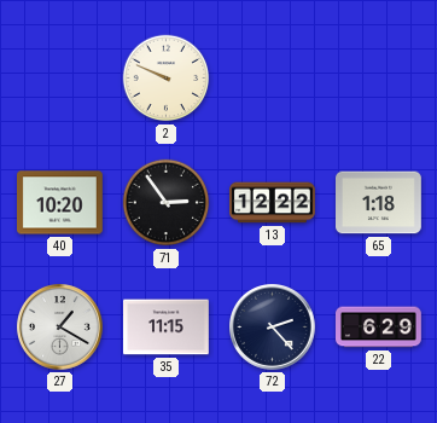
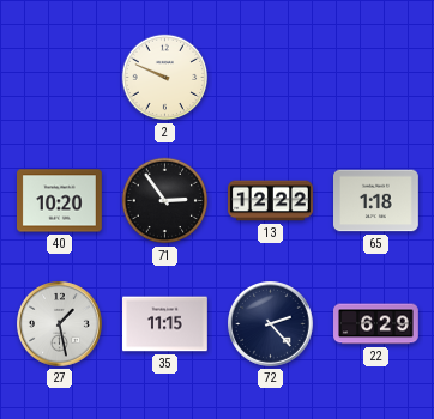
27: 1:20 -> 1:28 (60, 324)
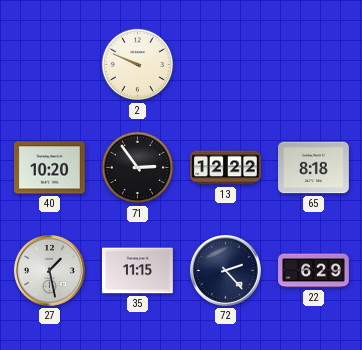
65: 1:18 -> 8:18 (314, 168)
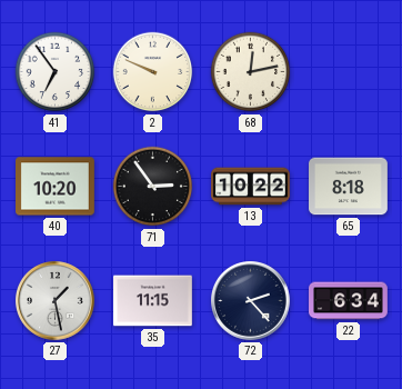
41: none -> 6:54 (56, 72)
68: none -> 12:13 (251, 72)
13: 12:22 -> 10:22 (251, 187)
22: 6:29 -> 6:34 (349, 301)
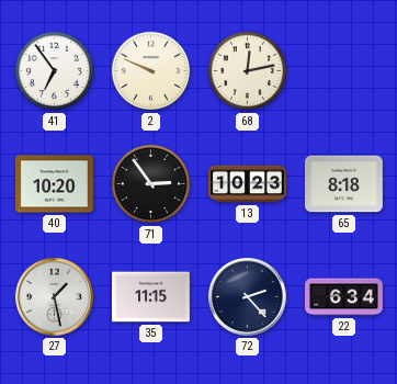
13: 10:22 -> 10:23 (248, 184)
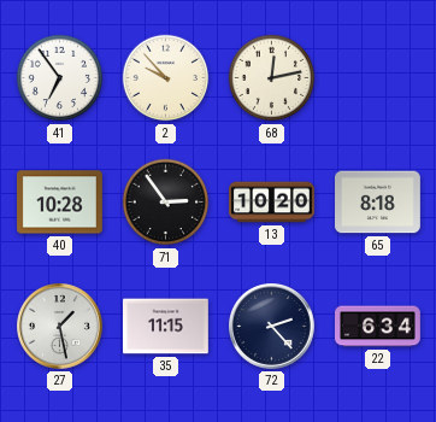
2: 9:49 -> 9:53 (166, 78)
40: 10:20 -> 10:28 (60, 203)
13: 10:23 -> 10:20 (272, 203)
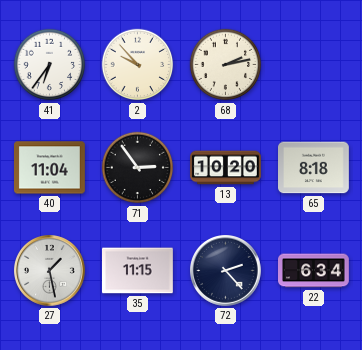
41: 6:54 -> 6:36 (50, 65)
68: 12:13 -> 2:13 (226, 65)
40: 10:28 -> 11:04 (50, 168)
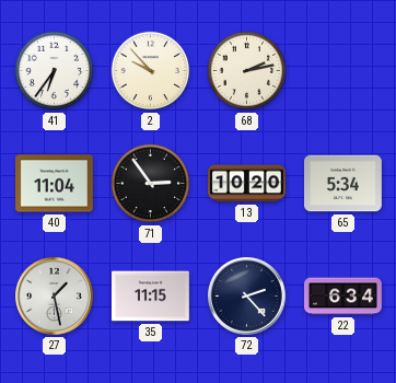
65: 8:18 -> 5:34 (343, 184)
